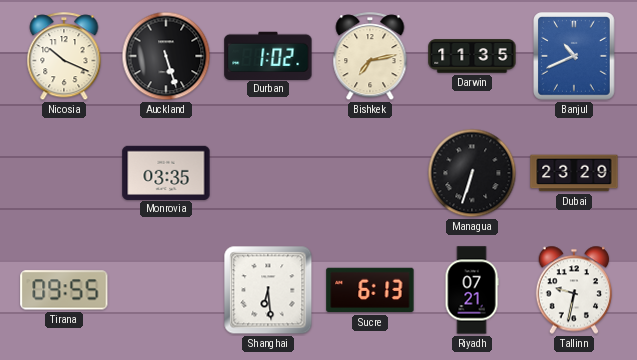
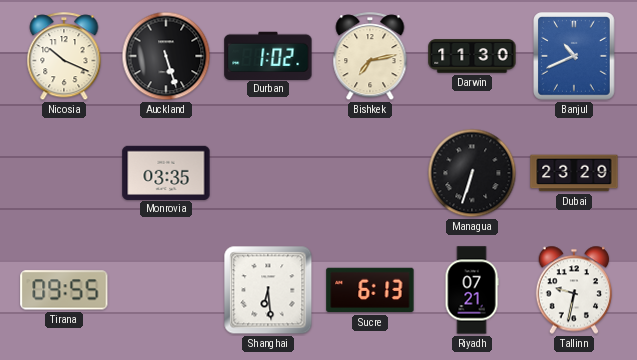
Darwin: 11:35 -> 11:30 (472, 56)
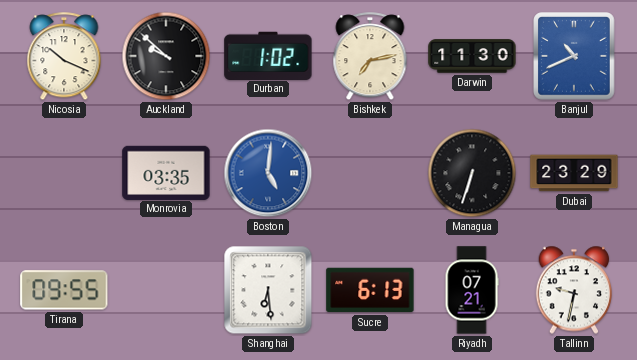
Auckland: 5:27 -> 9:52 (166, 56)
Boston: none -> 5:01 (268, 173)
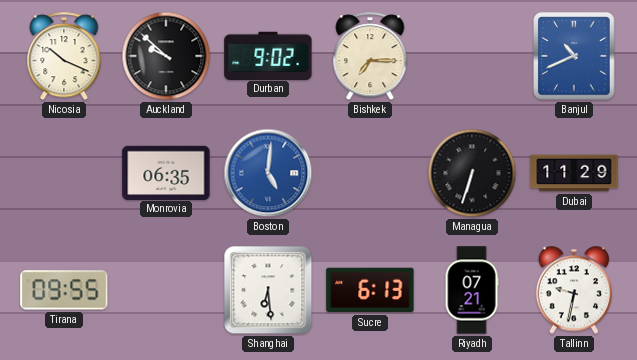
Durban: 1:02 -> 9:02 (268, 55)
Bishkek: 7:13 -> 7:15 (370, 57)
Darwin: 11:30 -> none (472, 56)
Monrovia: 03:35 -> 06:35 (166, 172)
Dubai: 23:29 -> 11:29 (574, 173)
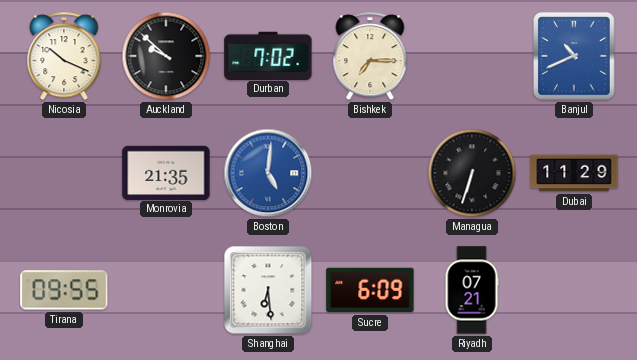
Durban: 9:02 -> 7:02 (268, 55)
Monrovia: 06:35 -> 21:35 (166, 172)
Sucre: 6:13 -> 6:09 (370, 290)
Tallinn: 9:32 -> none (574, 290)
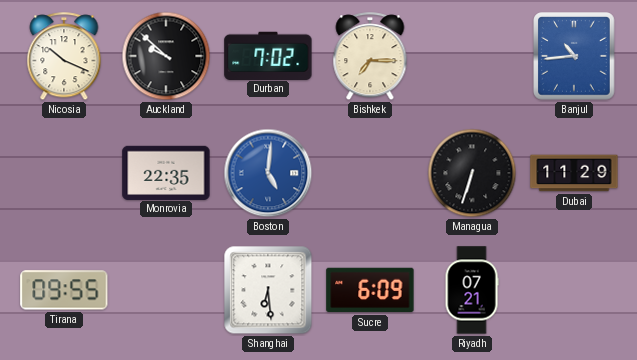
Banjul: 10:41 -> 10:44 (574, 56)
Monrovia: 21:35 -> 22:35 (166, 172)
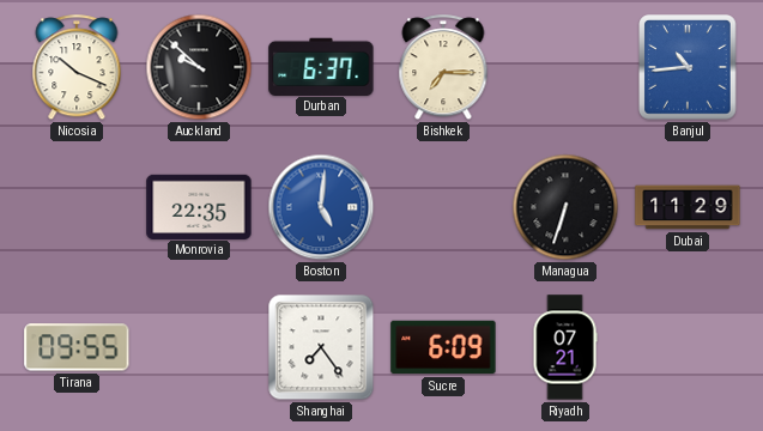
Durban: 7:02 -> 6:37 (321, 66)
Shanghai: 6:29 -> 7:24 (321, 347)
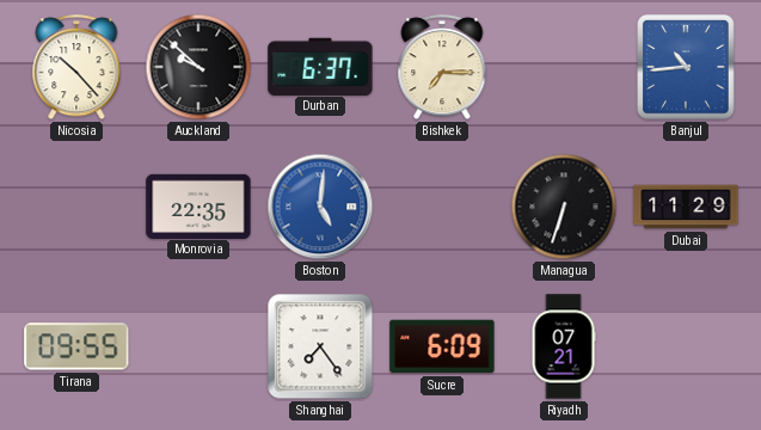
Nicosia: 10:19 -> 10:23 (76, 68)
